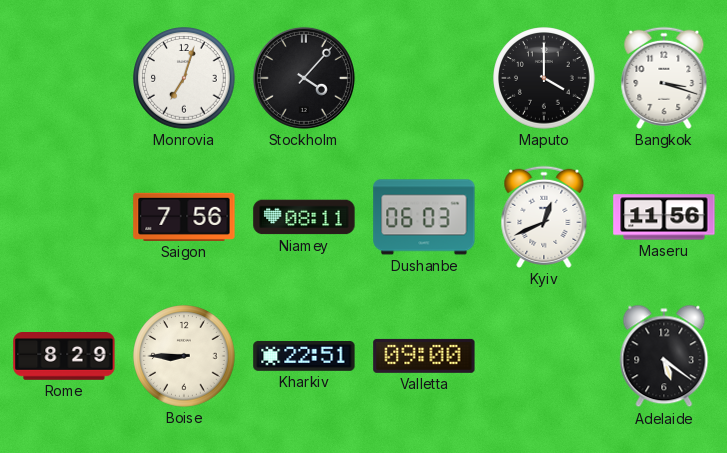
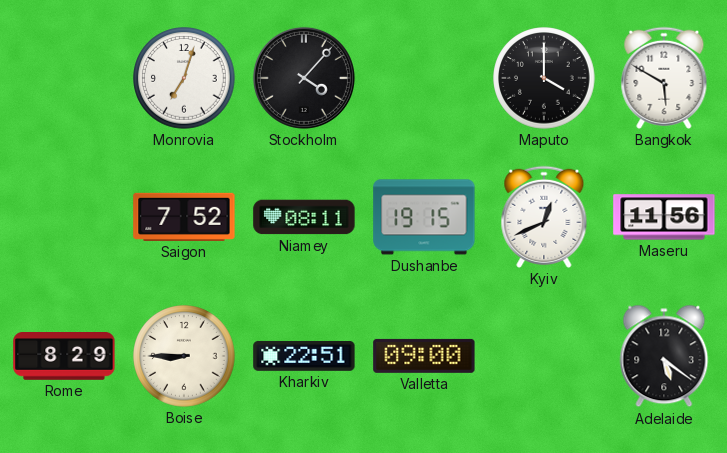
Bangkok: 3:18 -> 5:50 (664, 78)
Saigon: 7:56 -> 7:52 (184, 217)
Dushanbe: 06:03 -> 19:15 (424, 217)
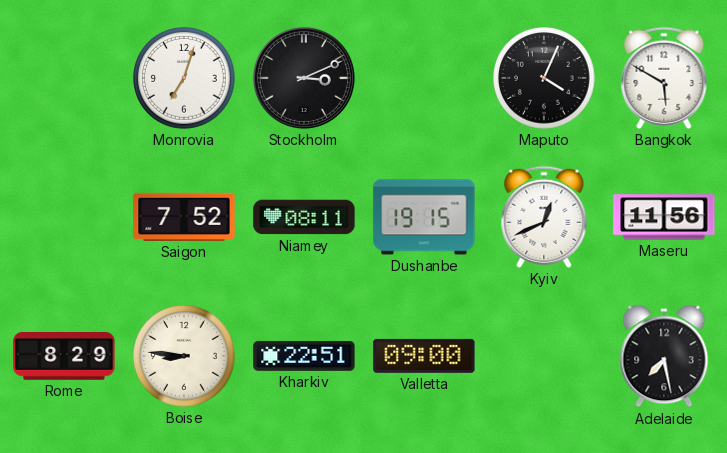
Stockholm: 4:07 -> 3:11 (304, 78)
Maputo: 4:00 -> 4:04 (544, 78)
Boise: 8:45 -> 8:46 (184, 356)
Adelaide: 5:21 -> 7:28 (664, 356)
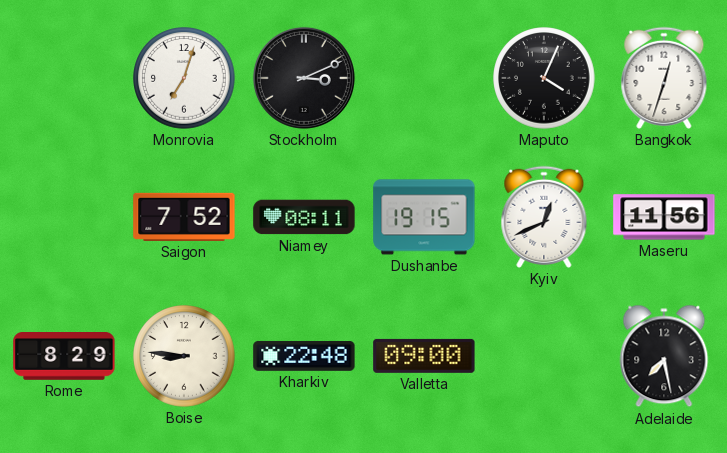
Bangkok: 5:50 -> 12:33 (664, 78)
Kharkiv: 22:51 -> 22:48 (304, 356)
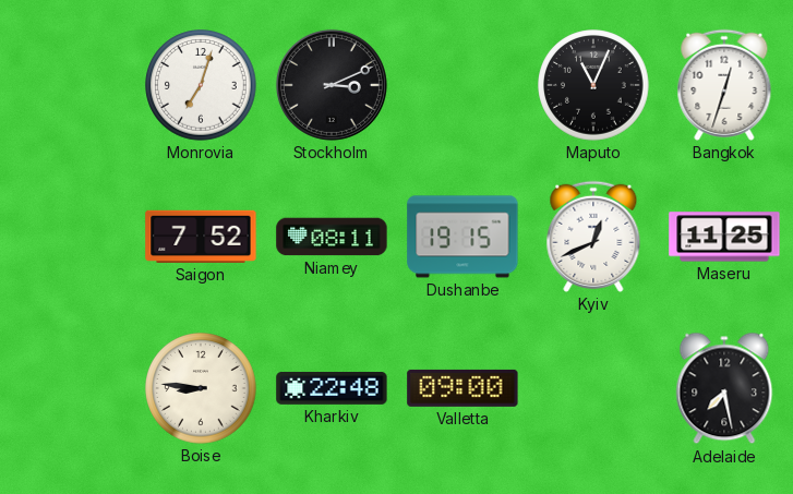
Maputo: 4:04 -> 11:04 (593, 85)
Maseru: 11:56 -> 11:25 (724, 237)
Rome: 8:29 -> none (64, 356)
